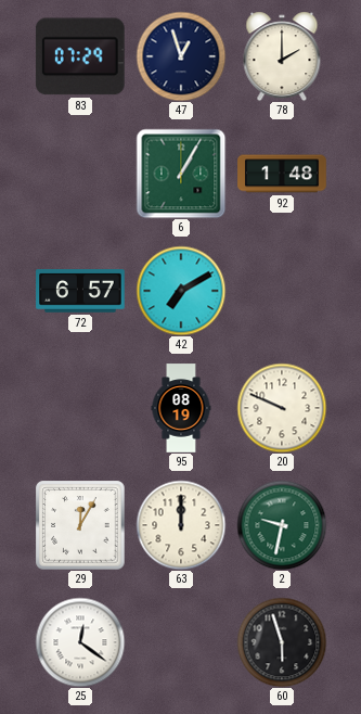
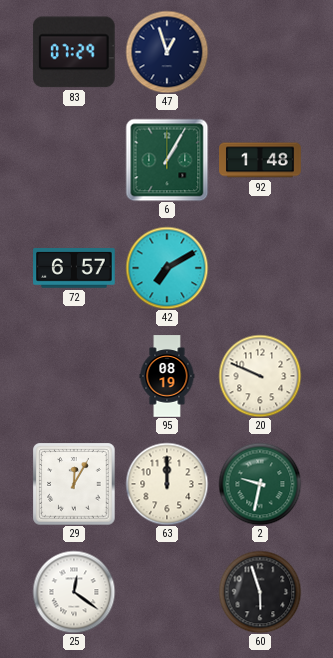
78: 2:00 -> none (282, 56)
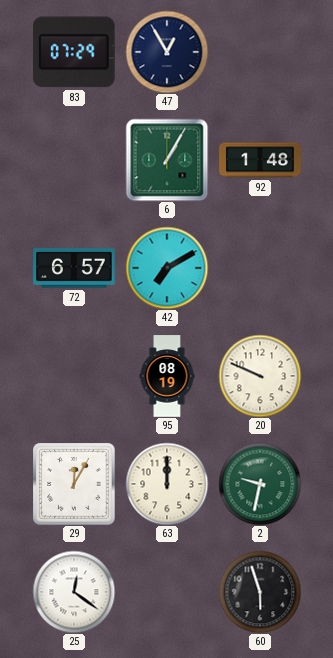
47: 12:57 -> 12:55 (167, 52)
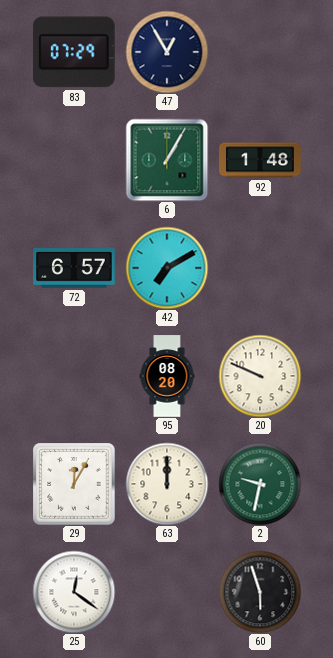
95: 08:19 -> 08:20 (167, 376)
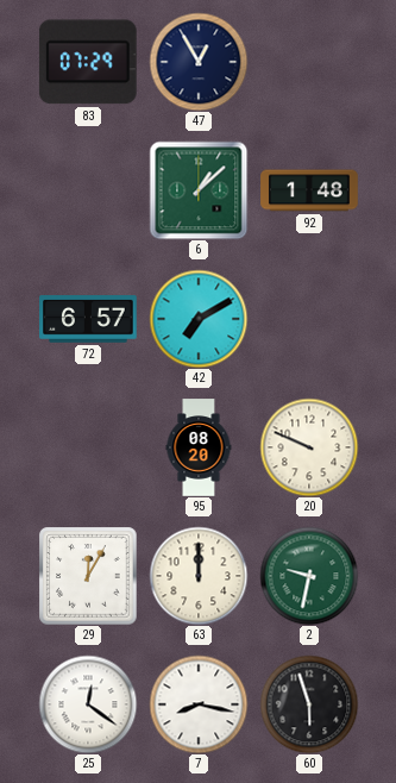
6: 1:05 -> 1:08 (199, 190)
7: none -> 8:17 (199, 704)
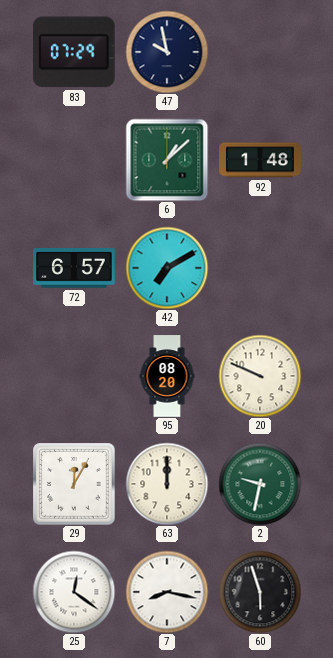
47: 12:55 -> 9:58 (167, 52)
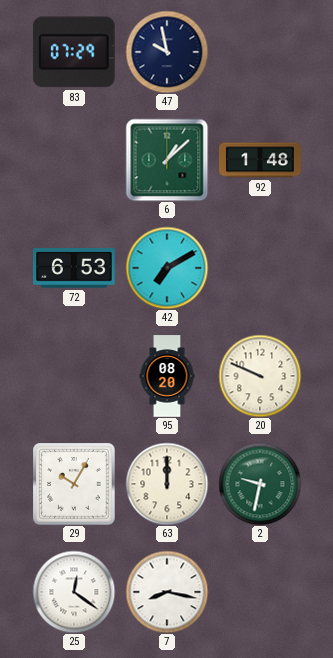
72: 6:57 -> 6:53 (74, 268)
29: 12:05 -> 10:05 (74, 484)
60: 5:57 -> none (260, 592)
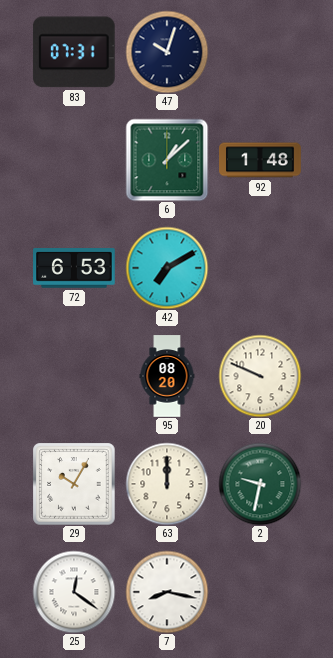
83: 07:29 -> 07:31 (74, 52)
47: 9:58 -> 10:03 (167, 52)
